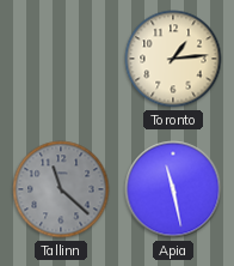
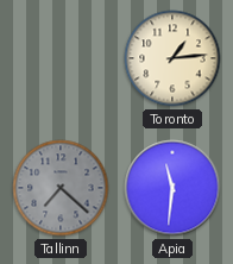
Tallinn: 11:22 -> 7:22 (61, 188)
Apia: 11:28 -> 11:31 (172, 188)
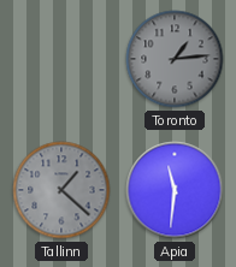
Toronto dial: cream -> grey (175, 59)
Tallinn: 7:22 -> 1:22 (61, 190)
